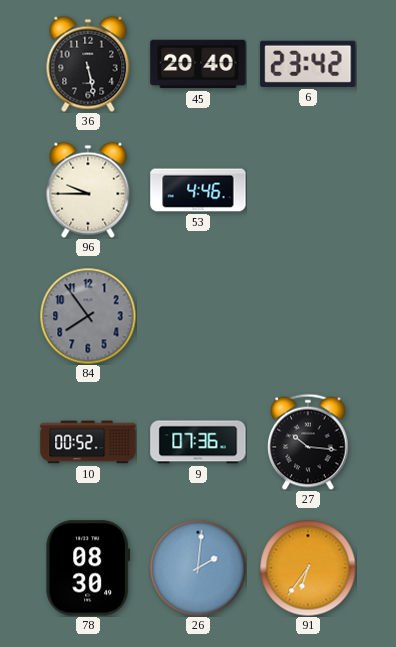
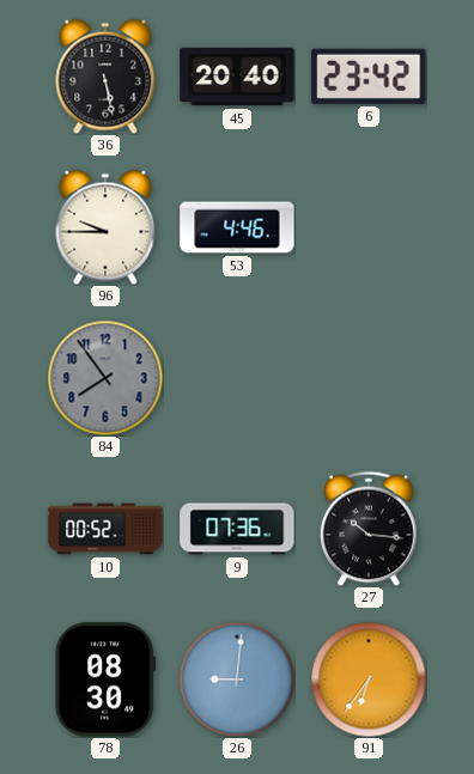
26: 2:01 -> 9:01 (237, 679)
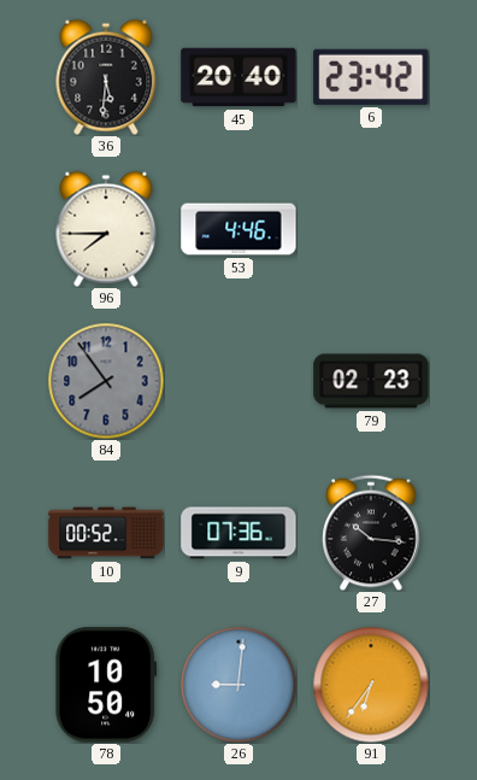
36: 5:28 -> 5:31 (106, 77)
96: 9:45 -> 7:45 (106, 229)
79: none -> 02:23 (371, 381)
78: 08:30 -> 10:50 (106, 685)
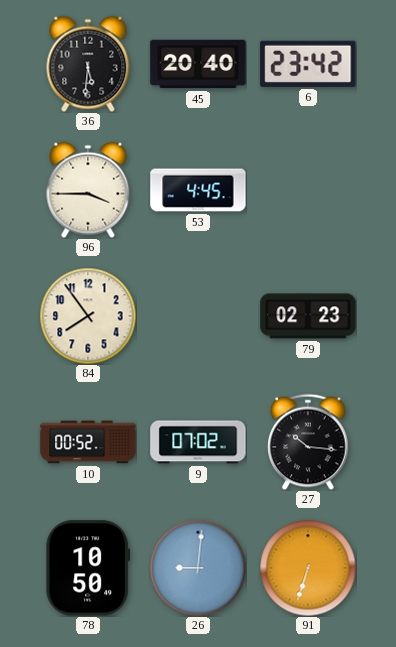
96: 7:45 -> 3:45 (88, 190)
53: 4:46 -> 4:45 (198, 190)
84 dial: grey -> cream (88, 316)
9: 07:36 -> 07:02 (198, 442)
91: 6:36 -> 6:33 (308, 568)
